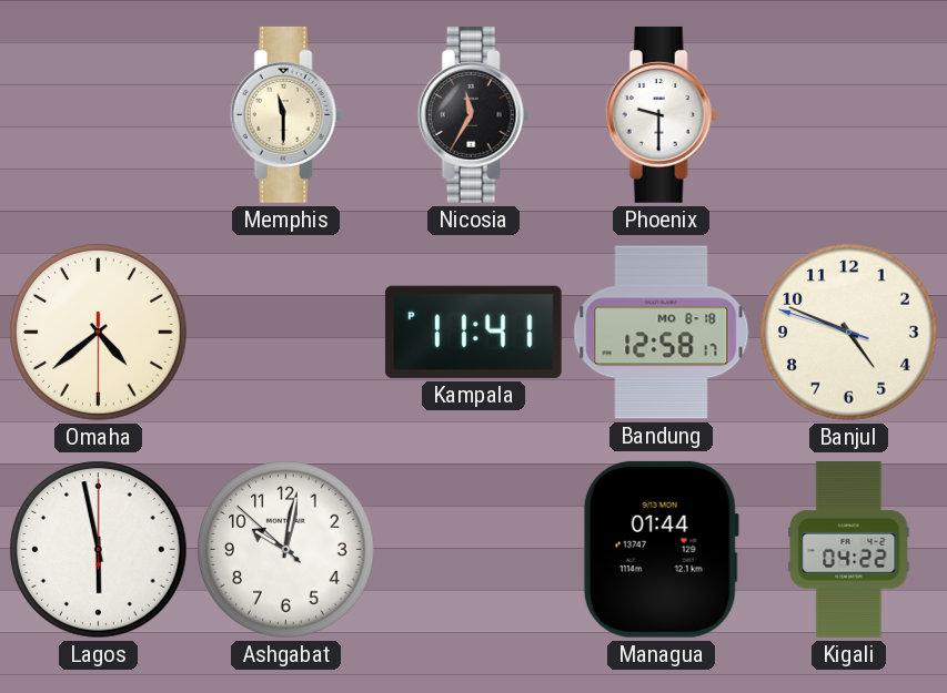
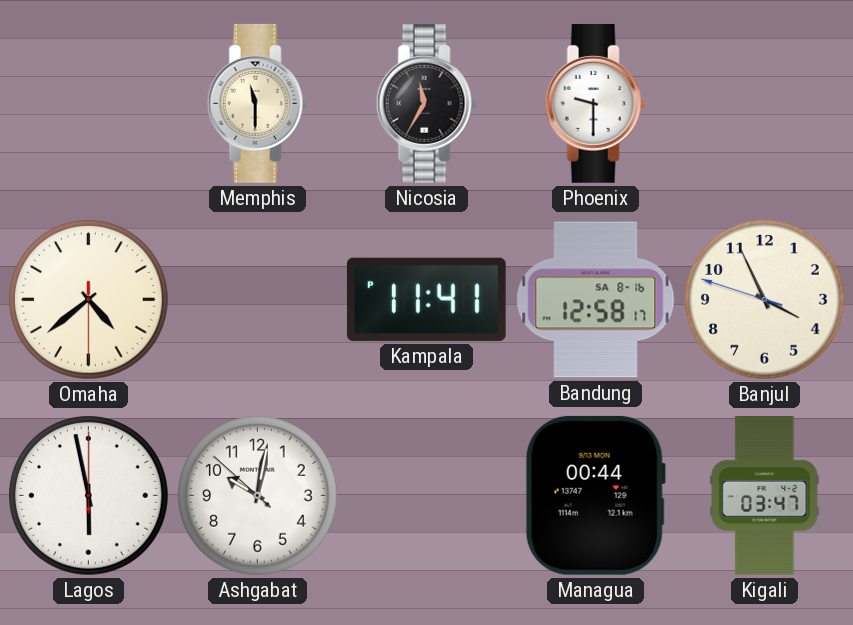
Bandung date: MO 8-18 -> SA 8-16 (596, 300)
Banjul: 4:48 -> 3:55 (765, 300)
Managua: 01:44 -> 00:44 (595, 495)
Kigali: 04:22 -> 03:47 (765, 496)
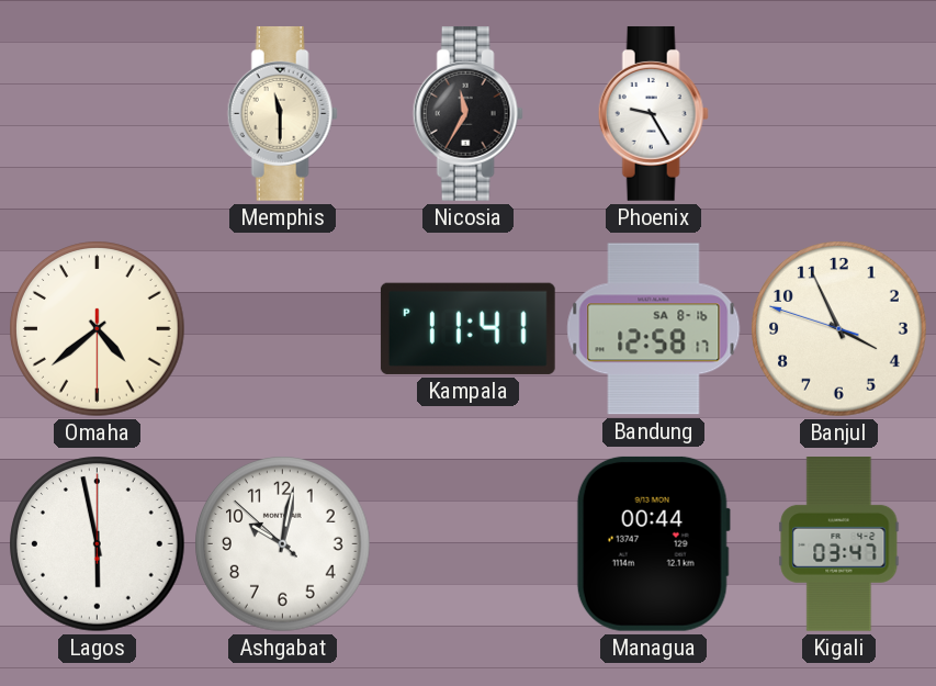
Phoenix: 9:30 -> 9:25 (653, 114)
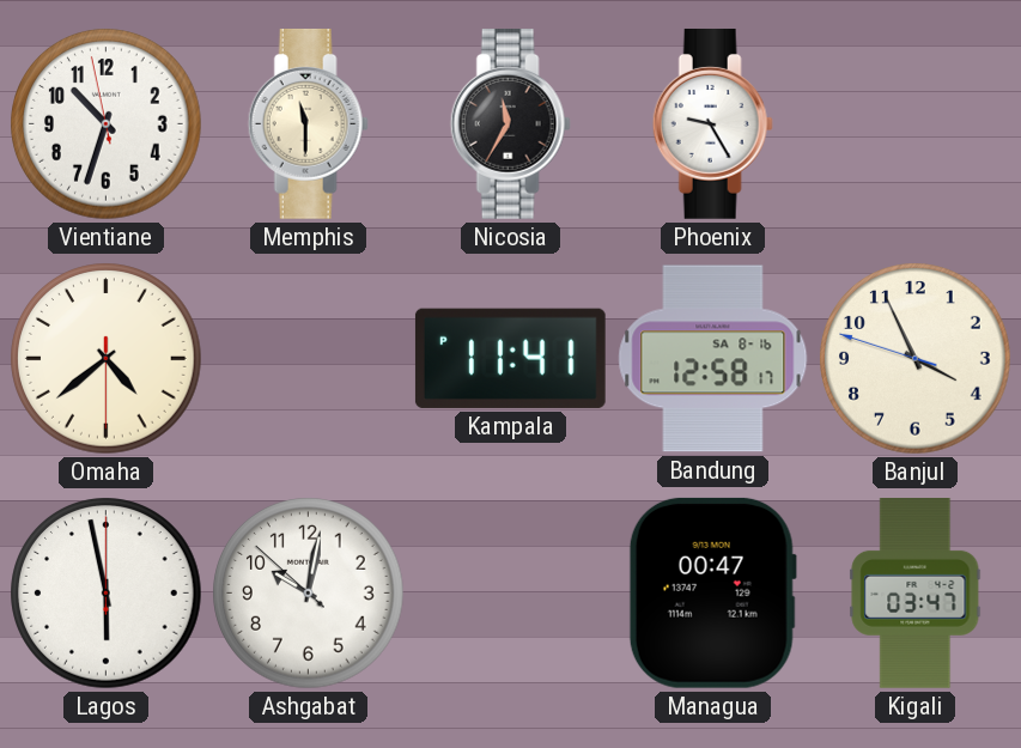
Vientiane: none -> 10:32 (107, 124)
Managua: 00:44 -> 00:47 (712, 592)
